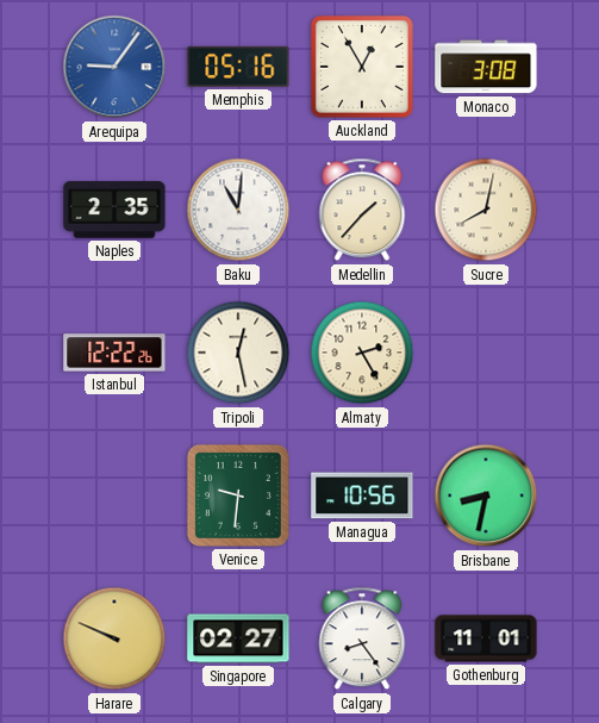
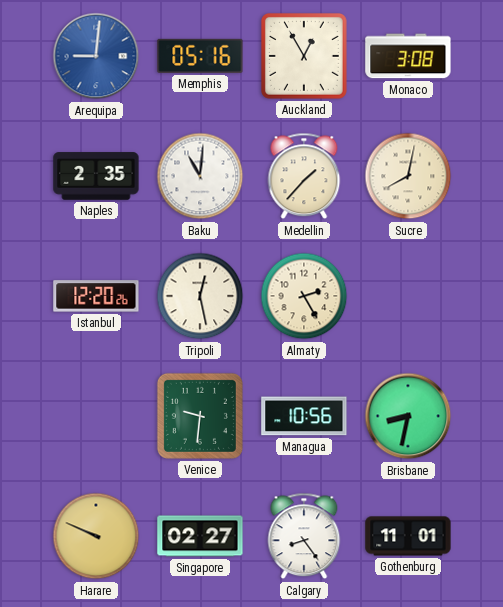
Arequipa: 9:06 -> 9:01 (96, 56)
Istanbul: 12:22 -> 12:20 (96, 296)
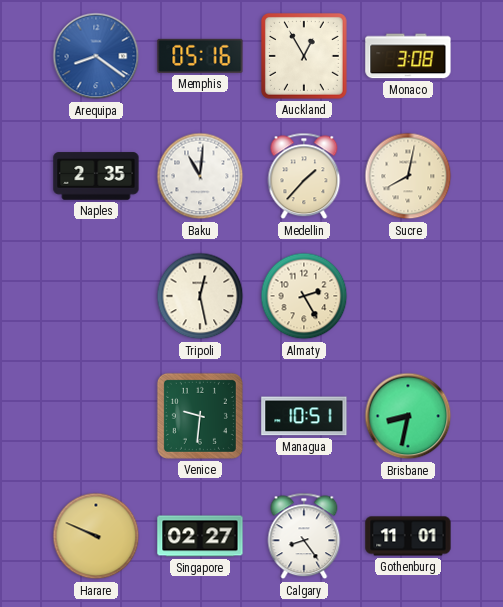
Arequipa: 9:01 -> 8:21 (96, 56)
Istanbul: 12:20 -> none (96, 296)
Managua: 10:56 -> 10:51 (304, 416)
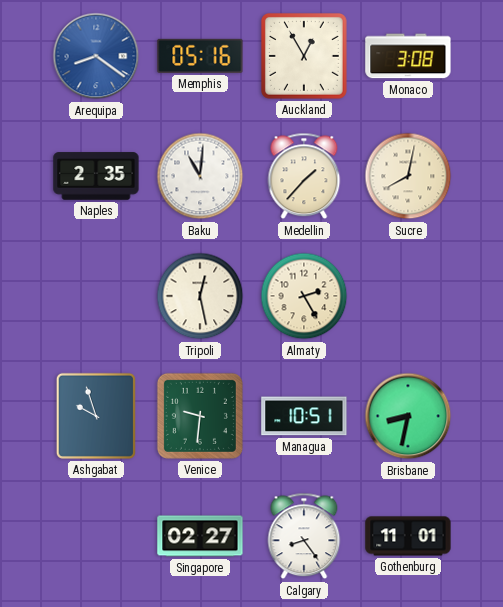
Ashgabat: none -> 9:57 (96, 416)
Harare: 9:49 -> none (96, 536)
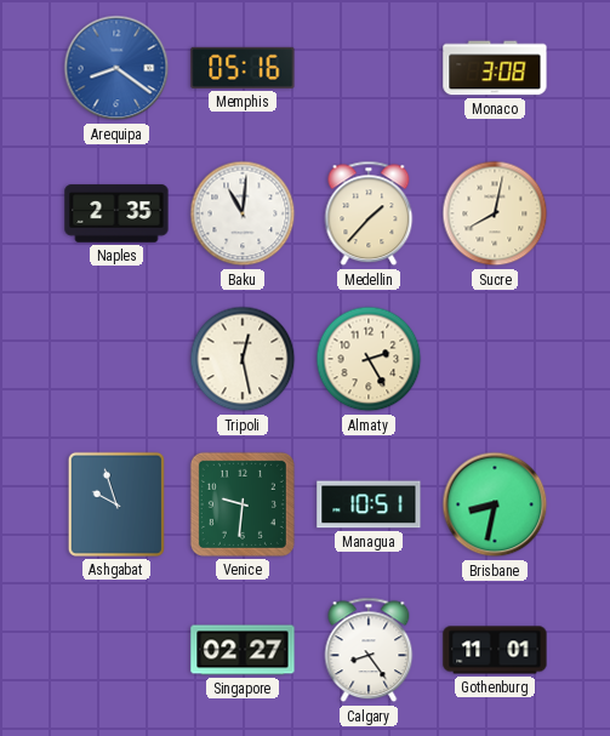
Auckland: 12:55 -> none (304, 56)
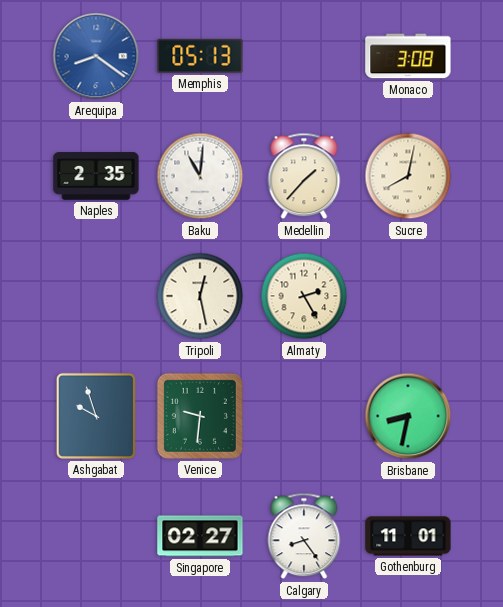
Memphis: 05:16 -> 05:13 (200, 56)
Managua: 10:51 -> none (369, 504)
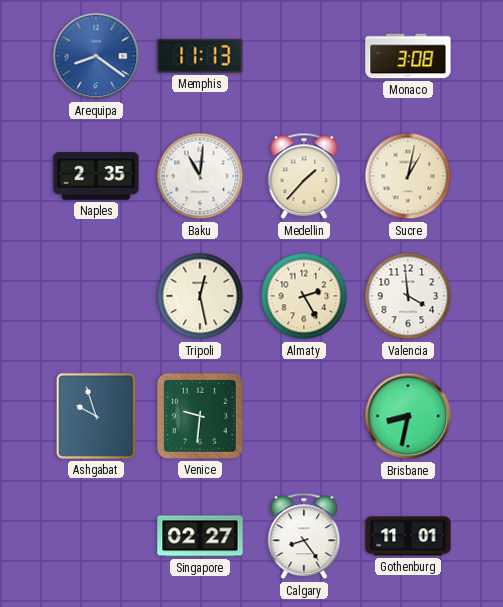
Memphis: 05:13 -> 11:13 (200, 56)
Sucre: 8:02 -> 1:02 (408, 176)
Valencia: none -> 3:59 (408, 296)
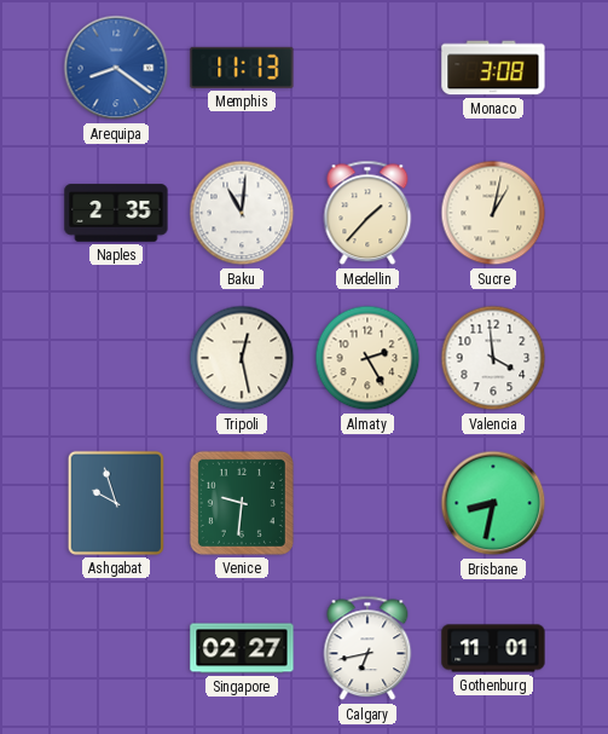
Calgary: 8:24 -> 6:43 (367, 648)
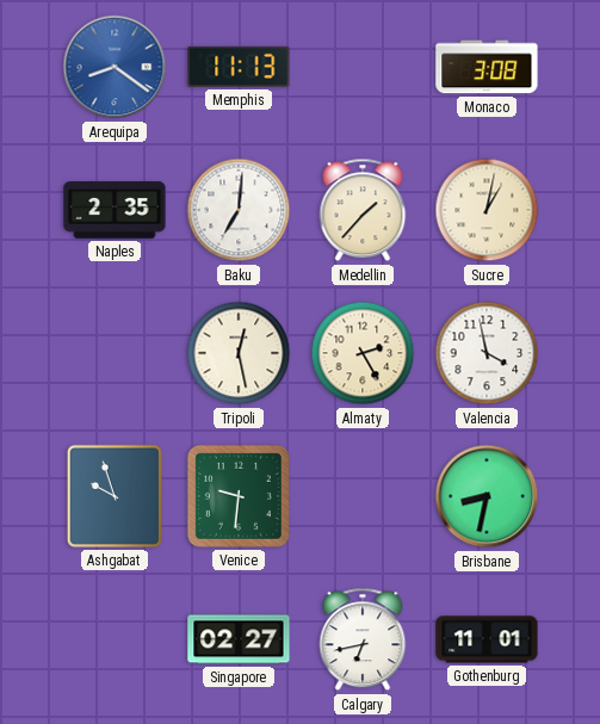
Baku: 11:01 -> 7:01 (239, 210)
Valencia: 3:59 -> 3:58 (487, 353)
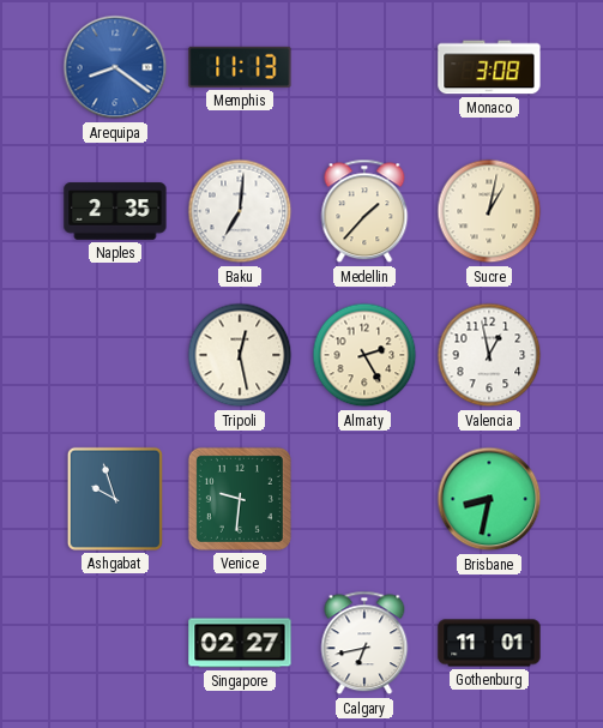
Valencia: 3:58 -> 12:58 (489, 355)
